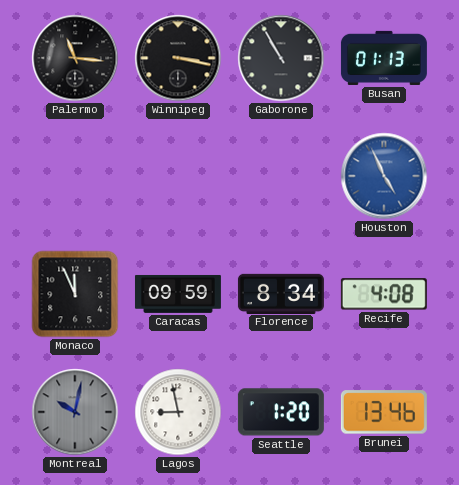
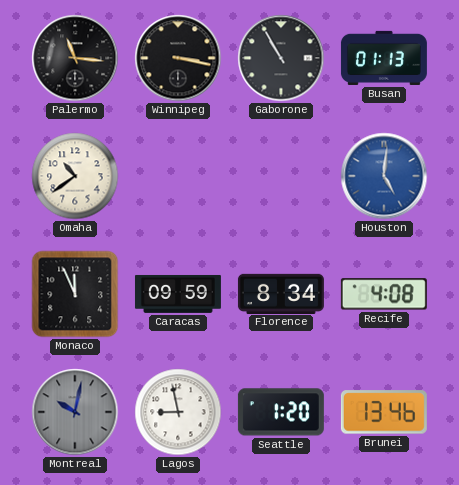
Omaha: none -> 10:39 (75, 176)
Houston: 4:56 -> 5:01 (384, 176)
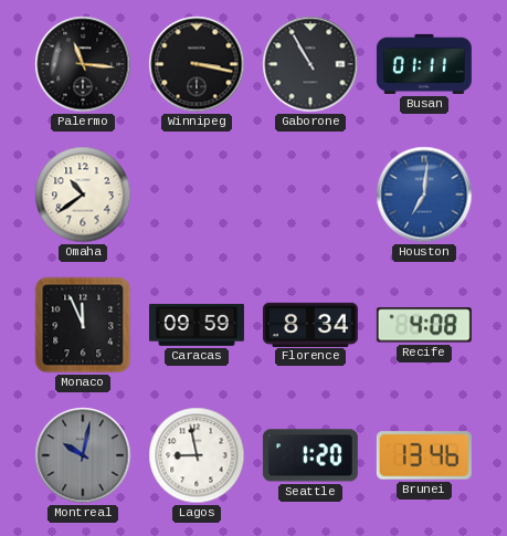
Busan: 01:13 -> 01:11 (424, 64)
Houston: 5:01 -> 7:01 (424, 195)
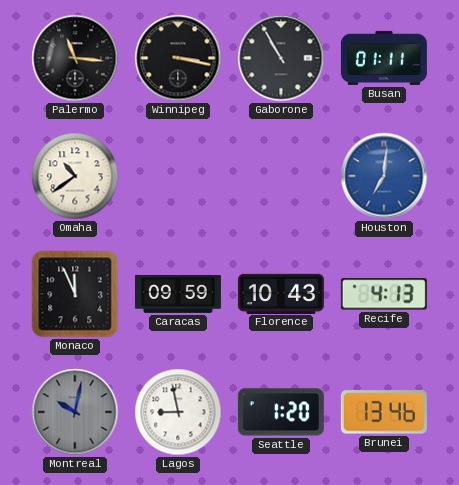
Florence: 8:34 -> 10:43 (281, 293)
Recife: 4:08 -> 4:13 (384, 294)
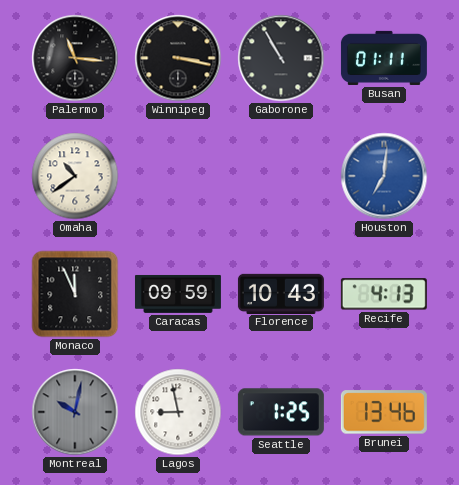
Seattle: 1:20 -> 1:25 (281, 412)
